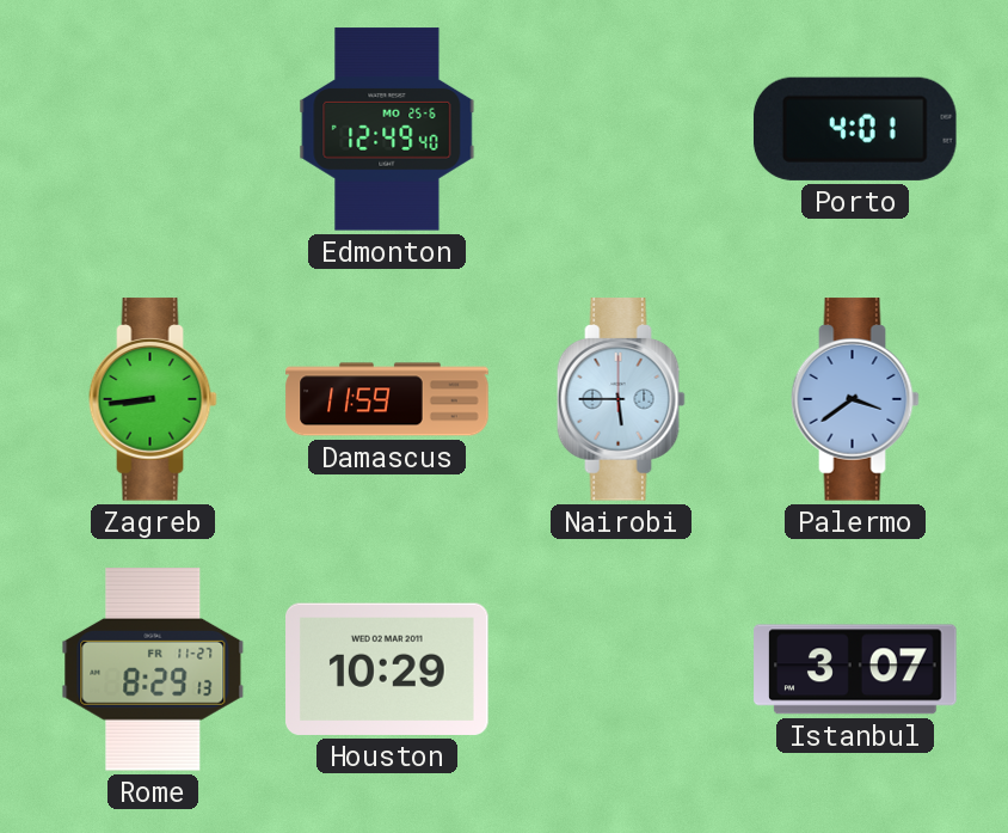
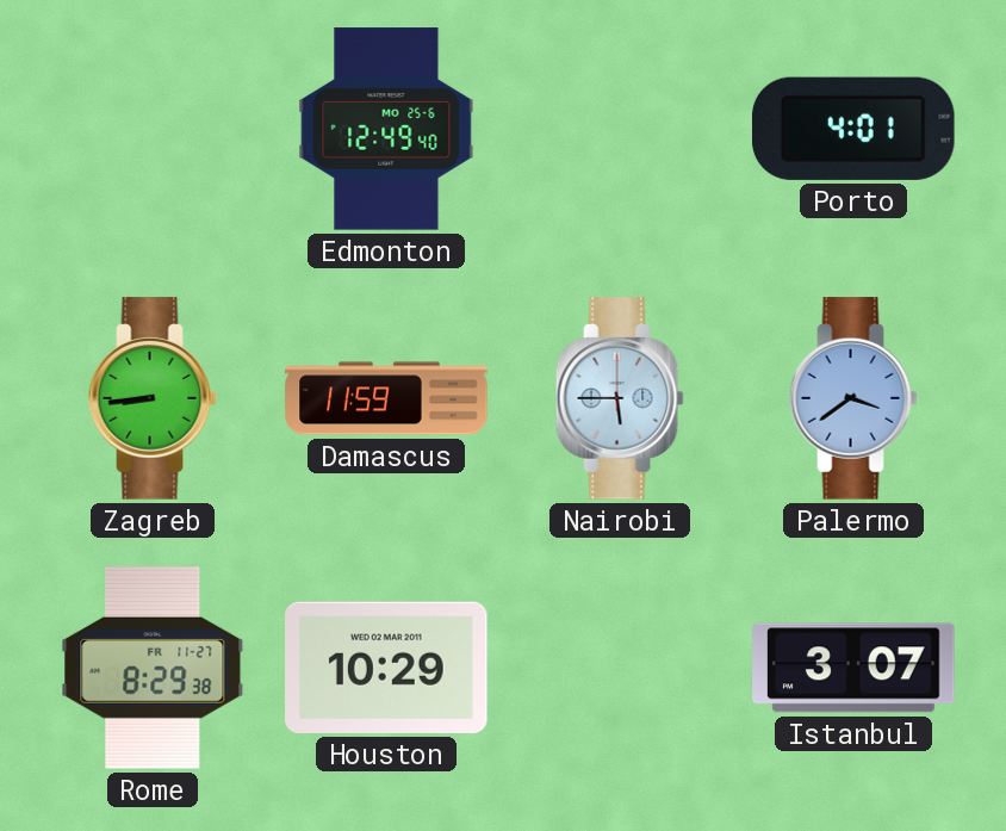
Rome: 8:29:13 -> 8:29:38 (153, 668)
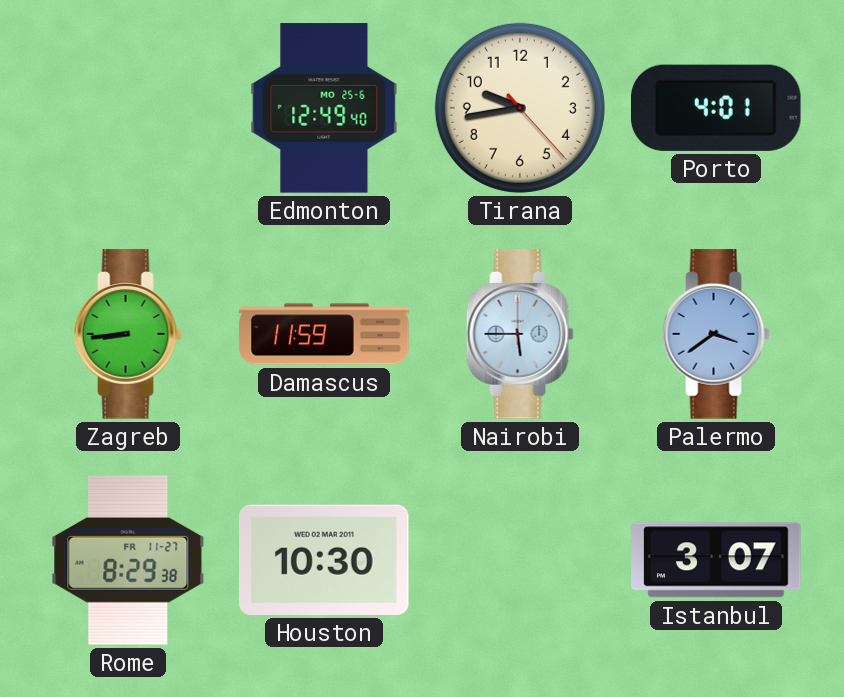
Tirana: none -> 9:43 (520, 108)
Houston: 10:29 -> 10:30 (325, 560)
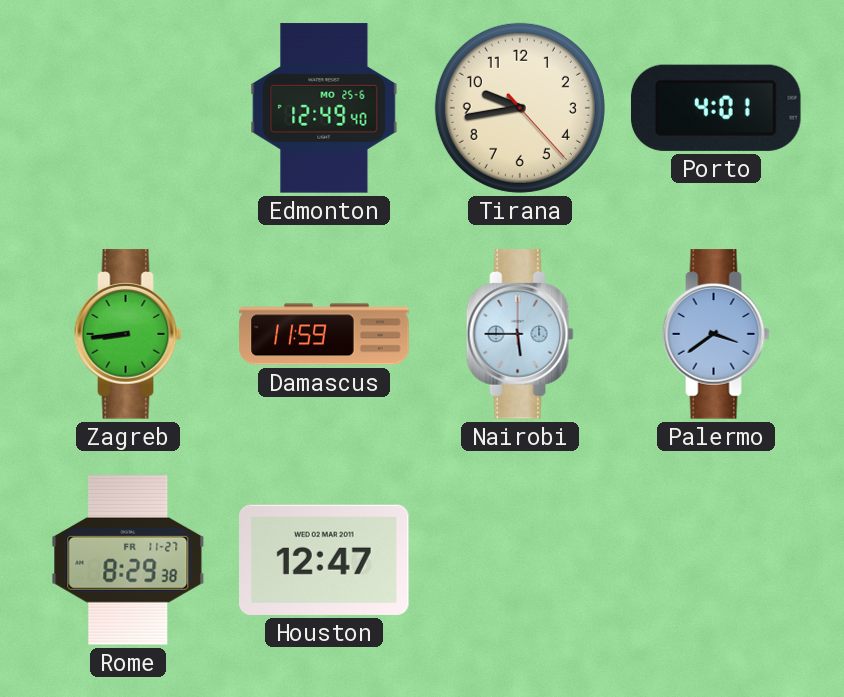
Houston: 10:30 -> 12:47 (325, 560)
Istanbul: 3:07 -> none (716, 560)
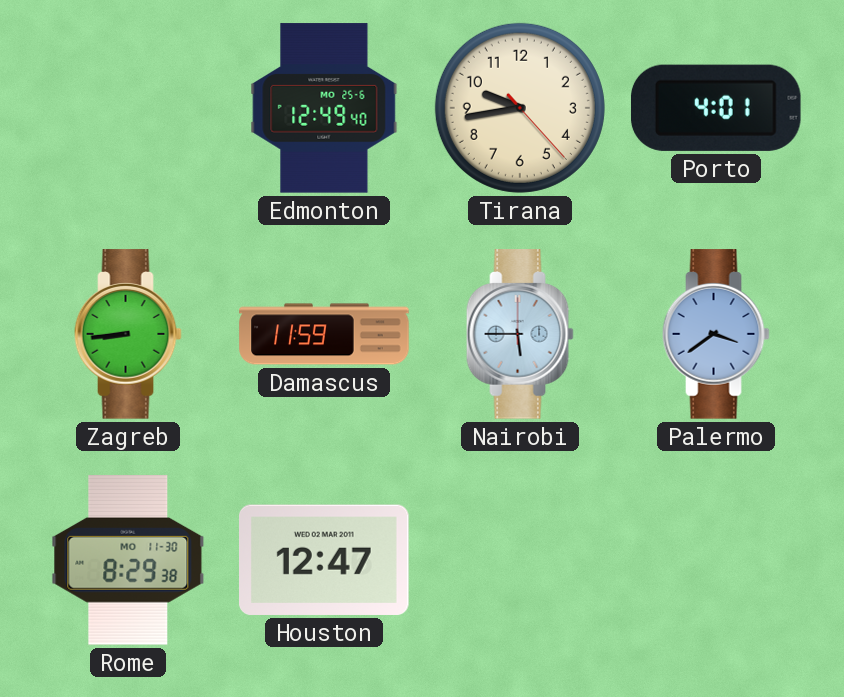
Rome date: FR 11-27 -> MO 11-30 (128, 560)
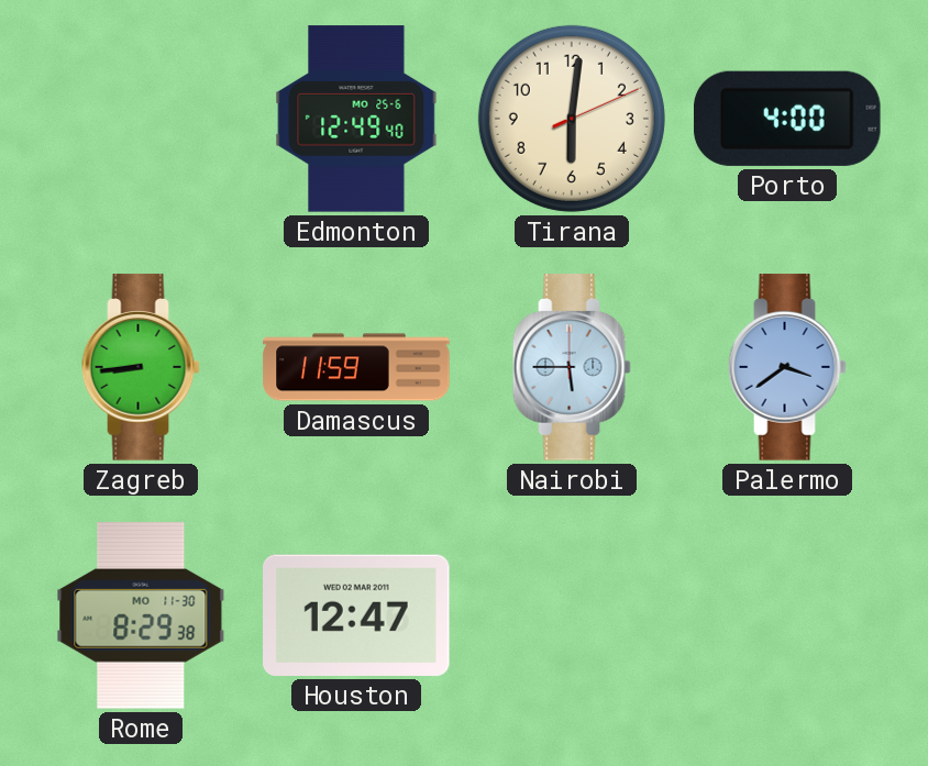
Tirana: 9:43 -> 6:01 (572, 119)
Porto: 4:01 -> 4:00 (787, 119)
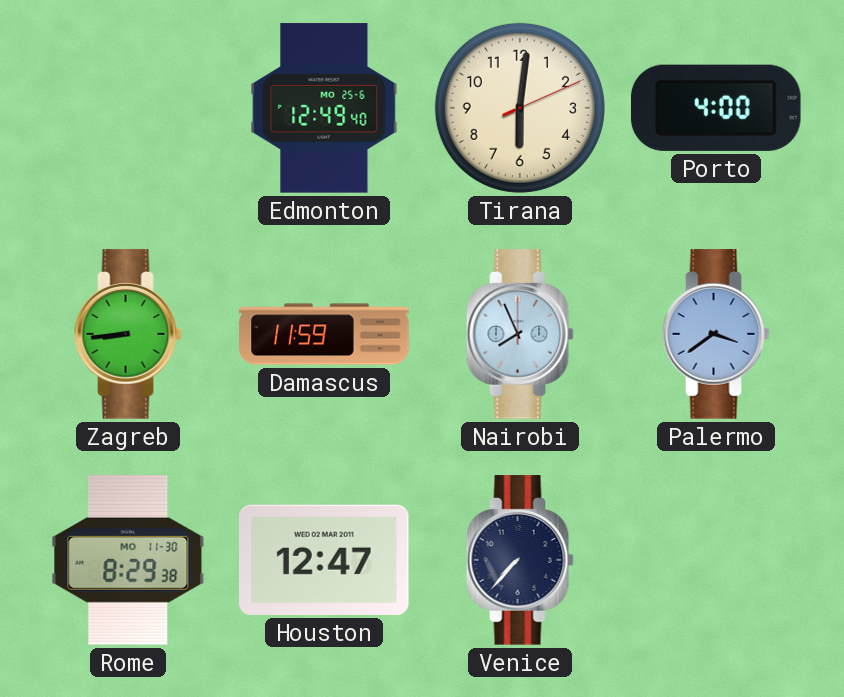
Nairobi: 5:45 -> 7:56 (520, 334)
Venice: none -> 7:37 (520, 560)
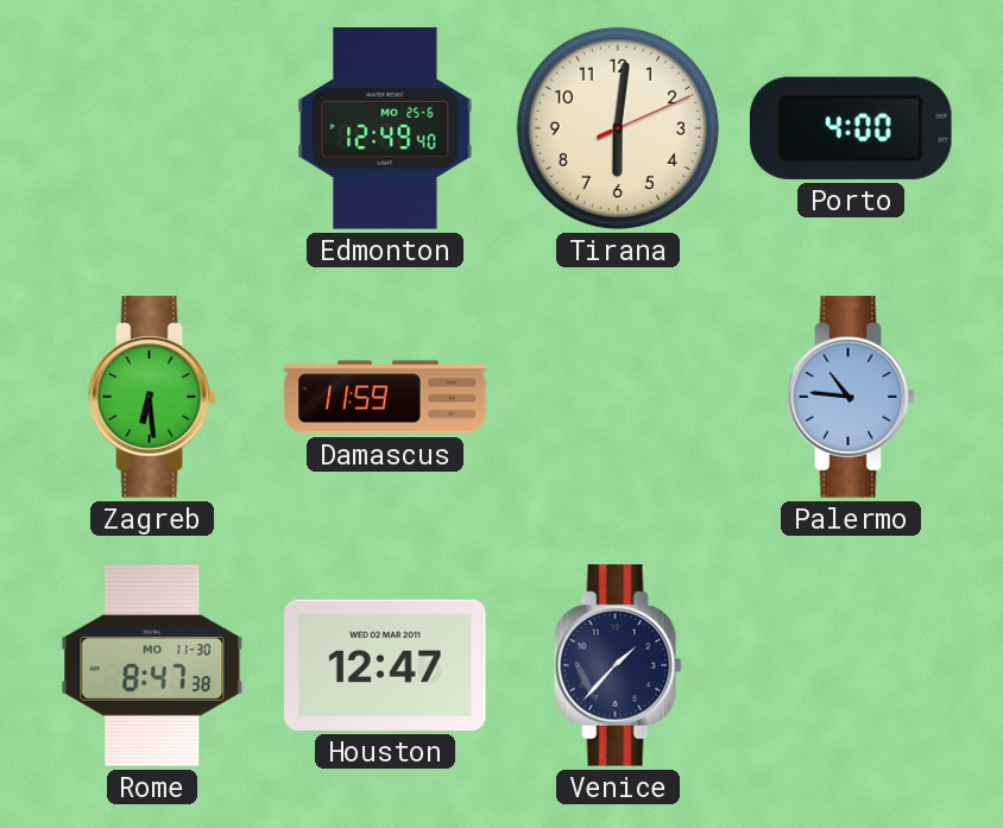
Zagreb: 8:44 -> 6:29 (152, 397)
Nairobi: 7:56 -> none (520, 334)
Palermo: 3:39 -> 10:46 (851, 397)
Rome: 8:29 -> 8:47 (152, 665)
Venice: 7:37 -> 1:37 (618, 665)
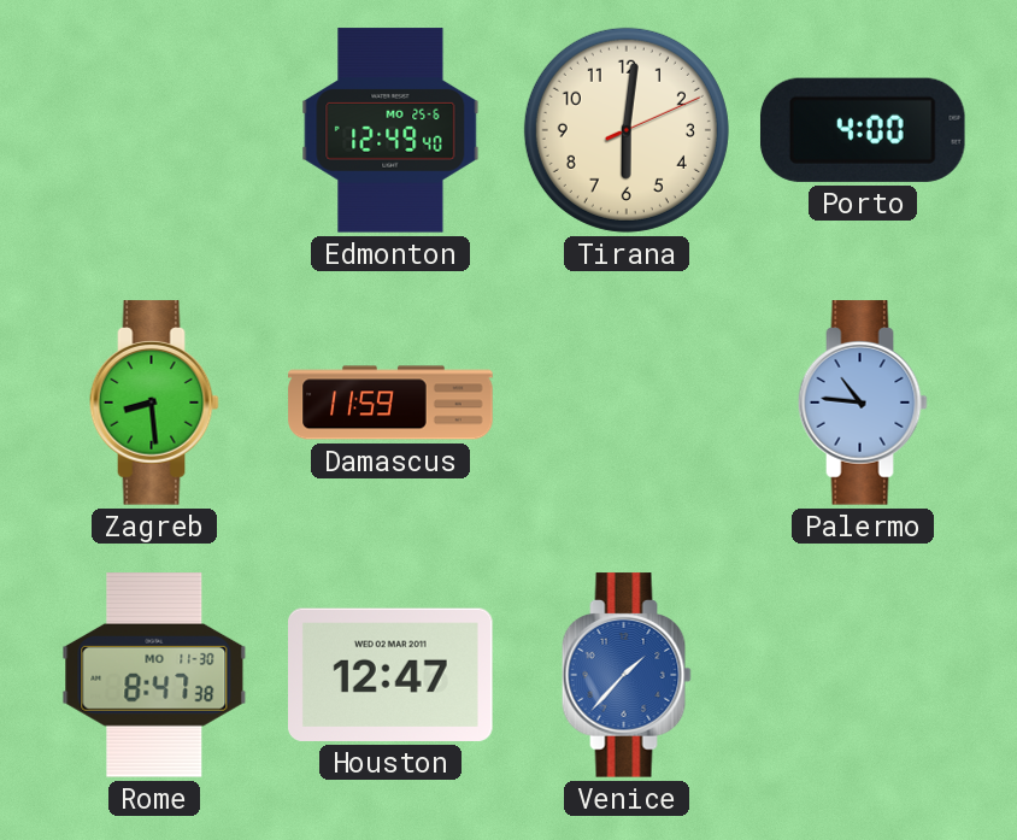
Zagreb: 6:29 -> 8:29 (154, 403)
Venice dial: navy -> blue (627, 675)
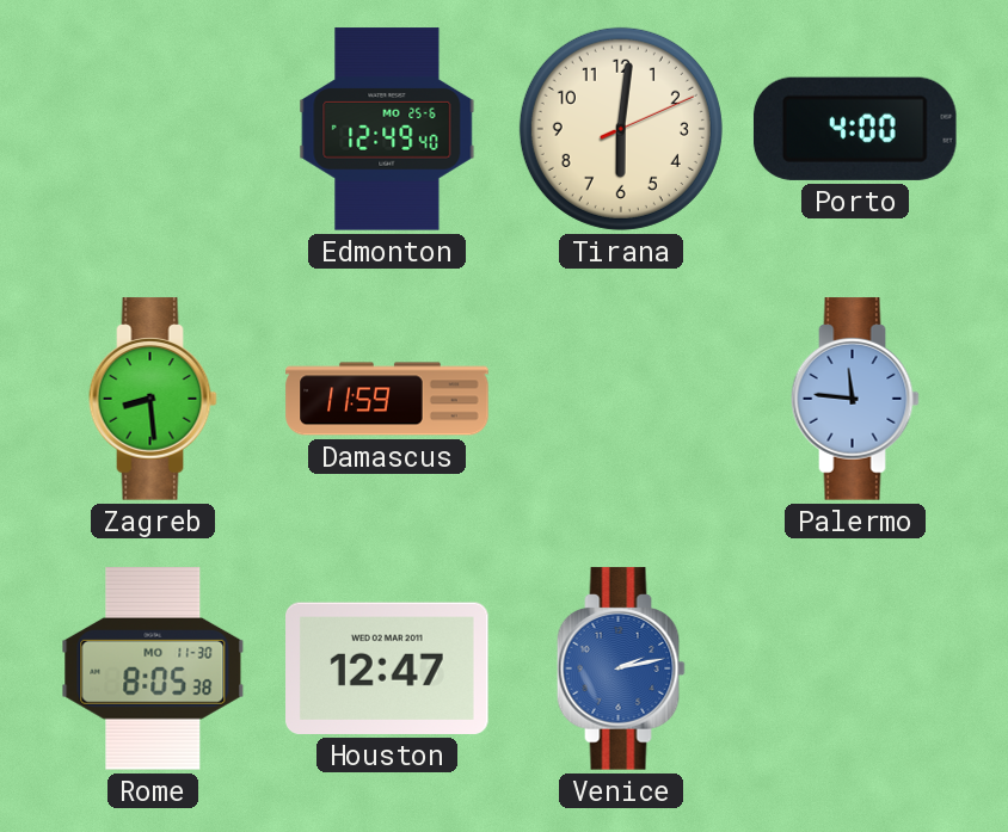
Palermo: 10:46 -> 11:46 (855, 399)
Rome: 8:47 -> 8:05 (153, 668)
Venice: 1:37 -> 2:13 (621, 668)
